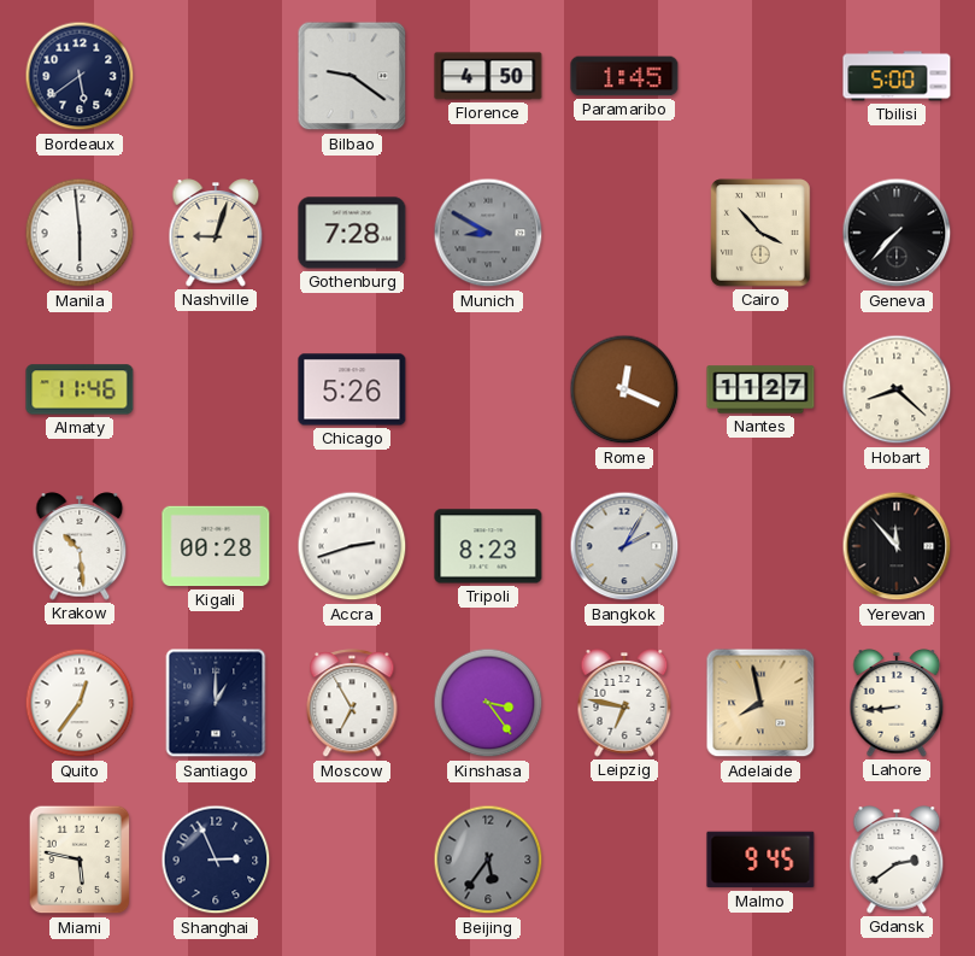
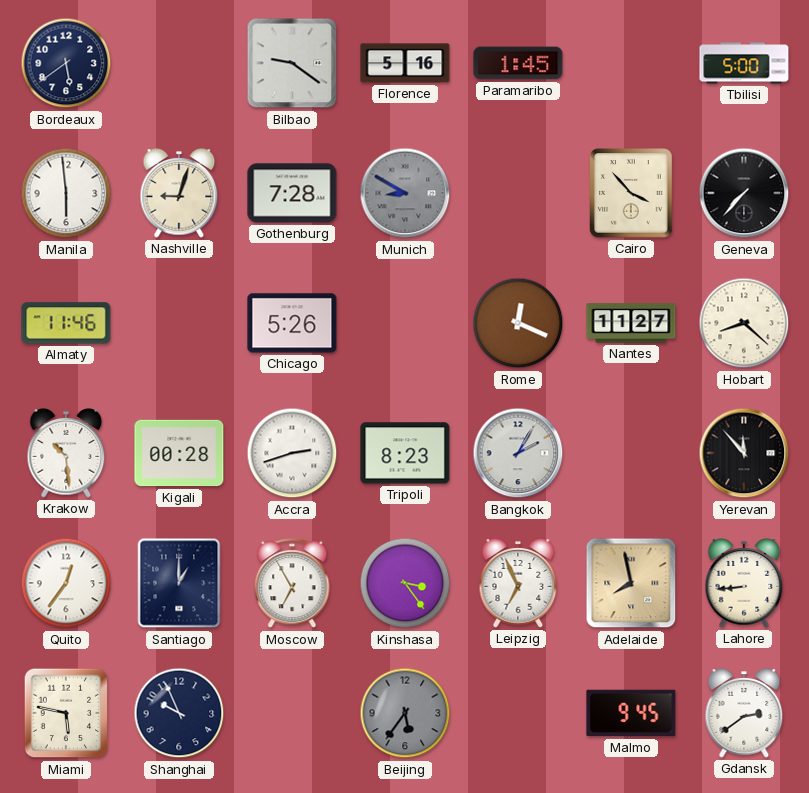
Florence: 4:50 -> 5:16 (405, 63)
Leipzig: 6:47 -> 6:56 (518, 583)
Shanghai: 2:56 -> 9:56 (179, 713)
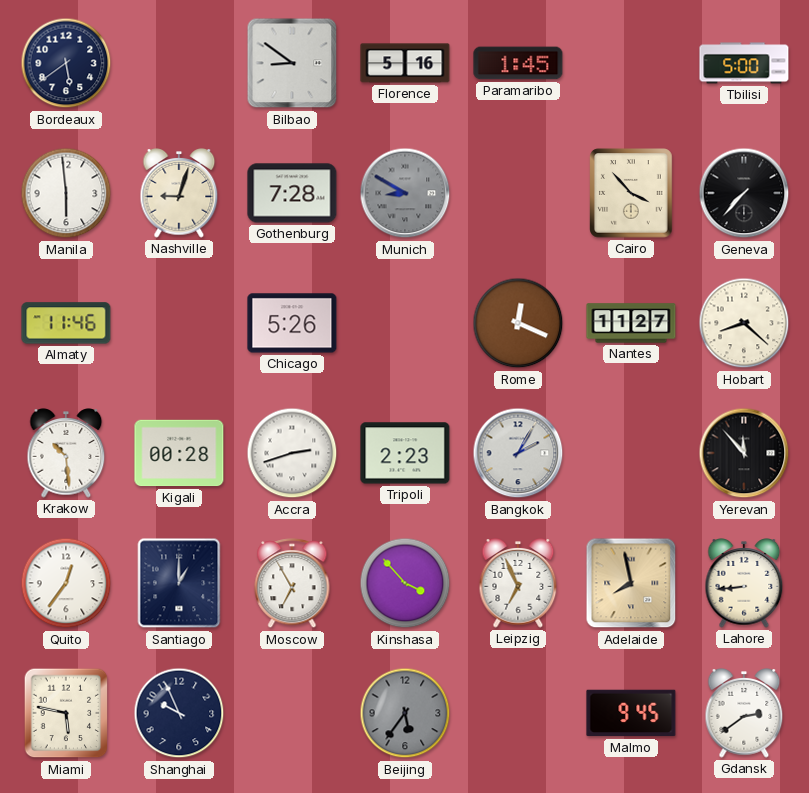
Bilbao: 9:21 -> 8:51 (292, 63)
Tripoli: 8:23 -> 2:23 (405, 453)
Kinshasa: 3:24 -> 3:53 (405, 583)
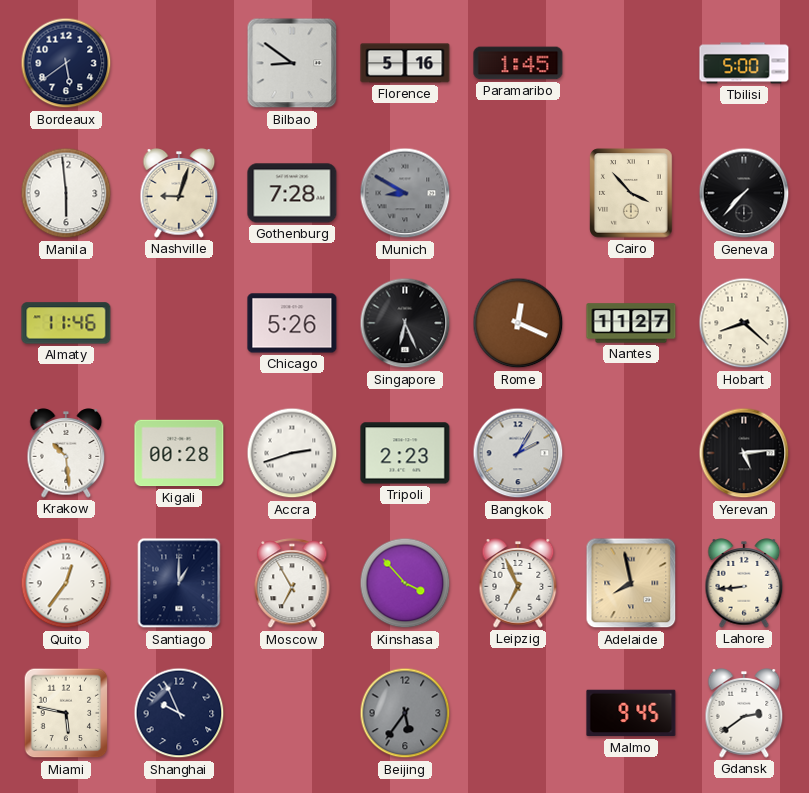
Singapore: none -> 6:26 (405, 323)
Yerevan: 11:53 -> 5:14 (744, 453)
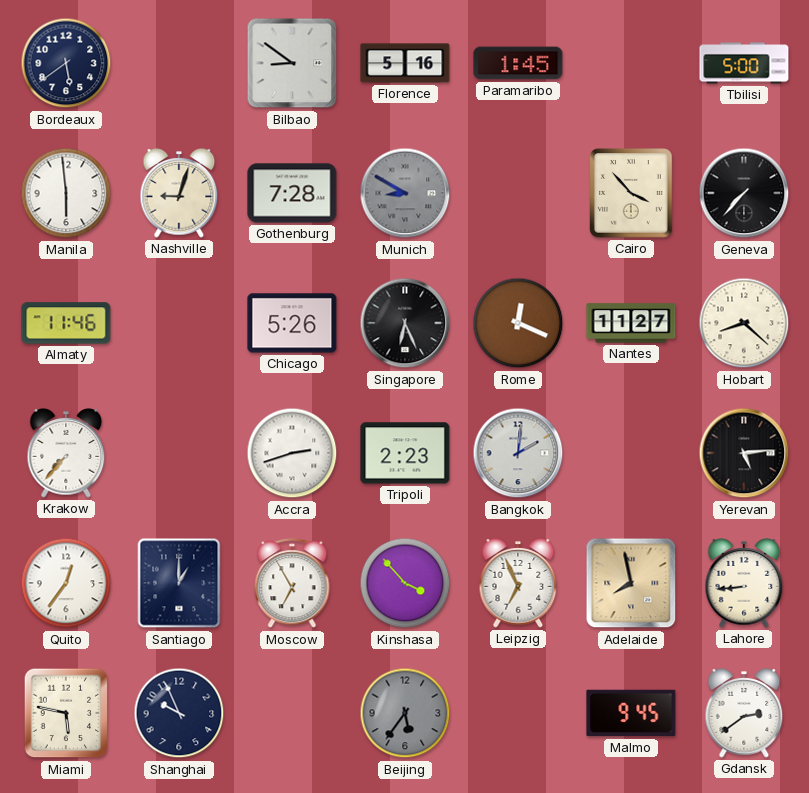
Krakow: 10:29 -> 7:37 (66, 453)
Kigali: 00:28 -> none (179, 453)
Bangkok: 2:05 -> 2:01 (518, 453)
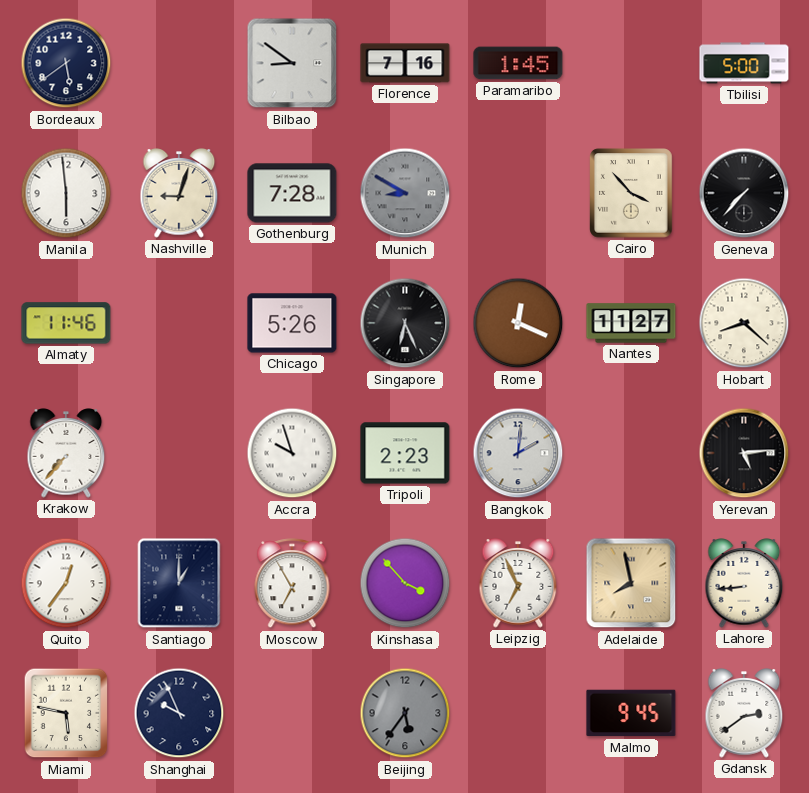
Florence: 5:16 -> 7:16 (405, 63)
Accra: 2:42 -> 9:57 (292, 453)
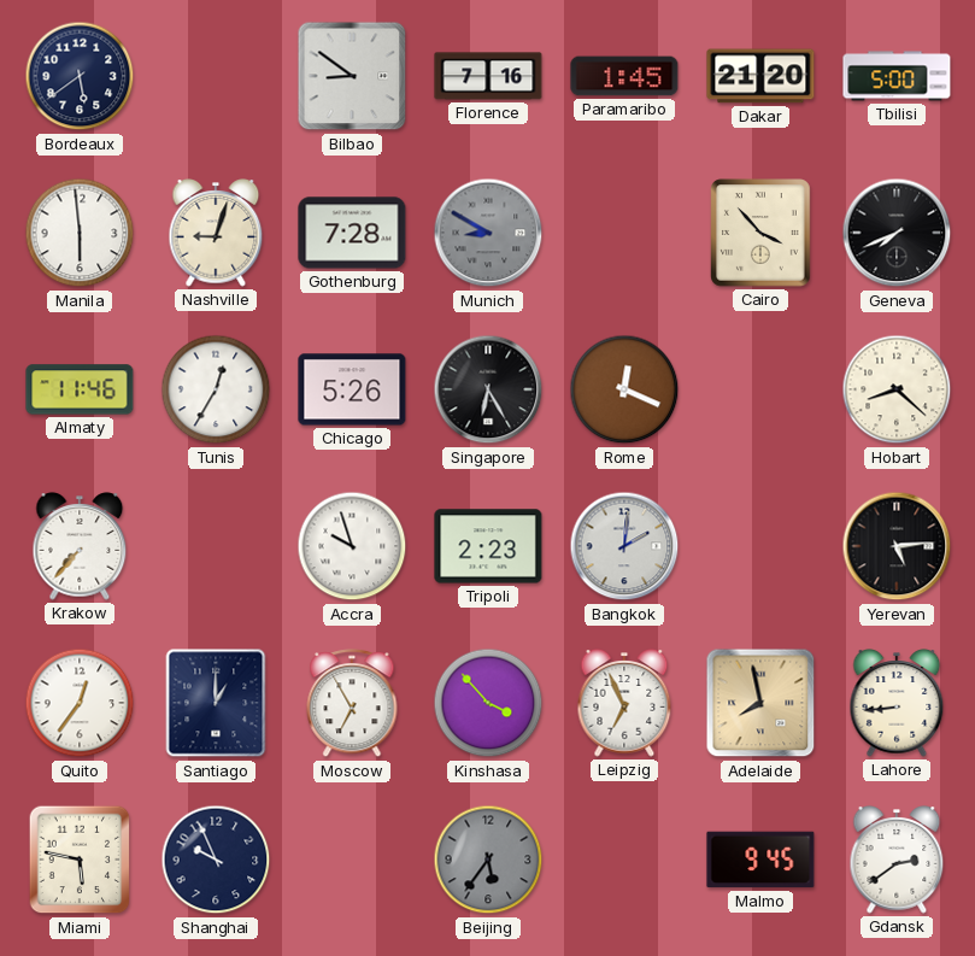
Dakar: none -> 21:20 (760, 76)
Geneva: 7:37 -> 7:41 (897, 233)
Tunis: none -> 12:35 (216, 389)
Singapore: 6:26 -> 6:25 (488, 389)
Nantes: 11:27 -> none (631, 323)
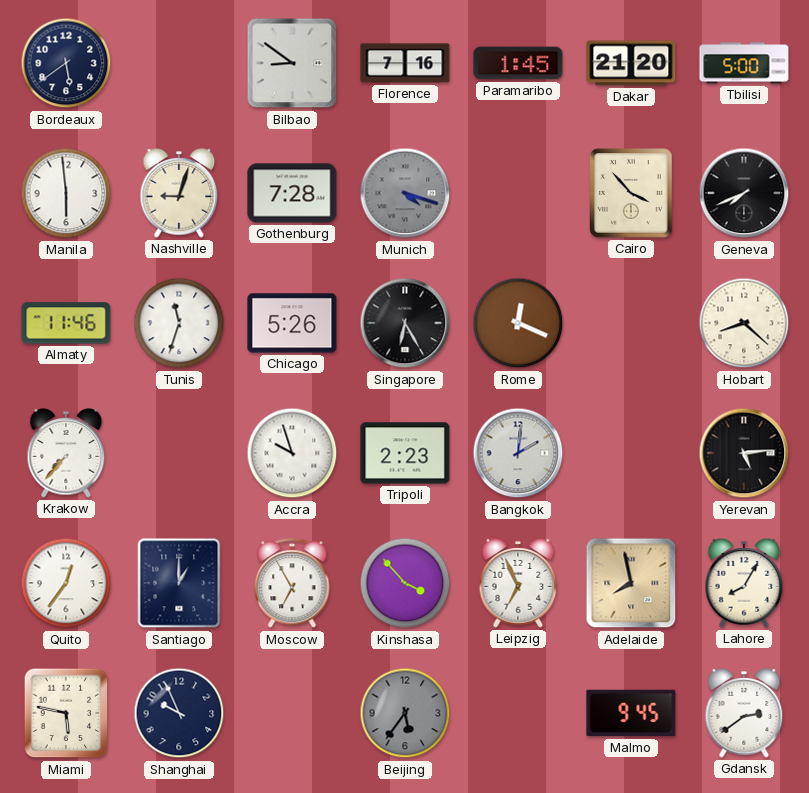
Munich: 8:50 -> 4:18 (405, 193)
Tunis: 12:35 -> 11:33 (179, 323)
Lahore: 8:44 -> 8:05 (744, 583)
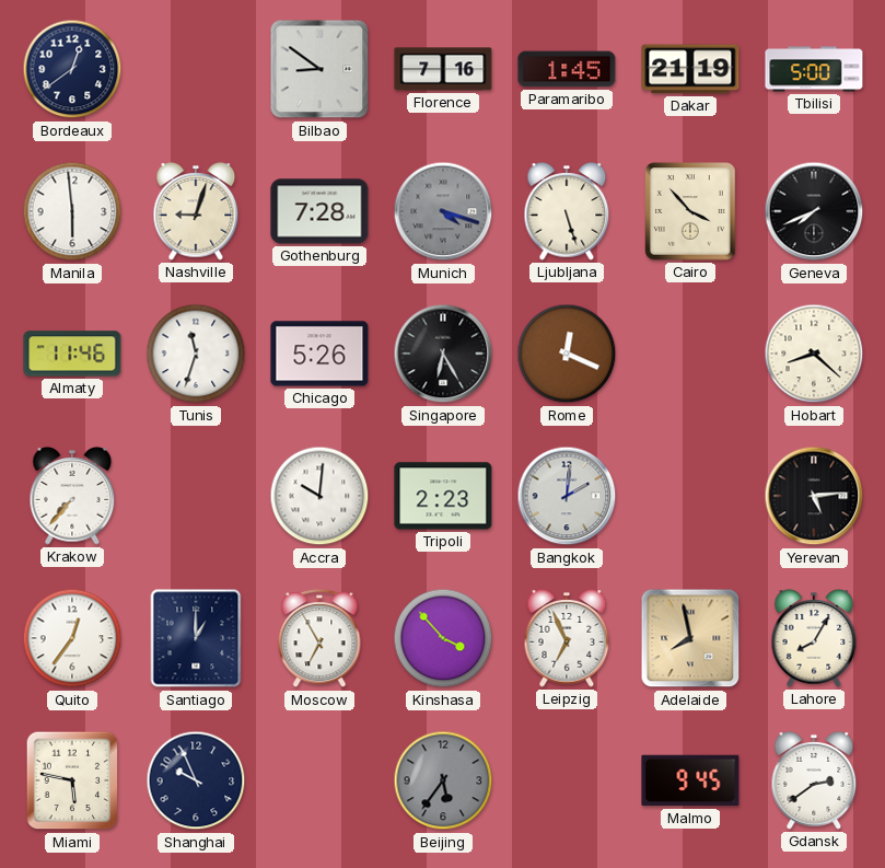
Bordeaux: 5:39 -> 12:39 (72, 69)
Dakar: 21:20 -> 21:19 (690, 69)
Ljubljana: none -> 5:27 (567, 211)
Accra: 9:57 -> 10:01 (319, 496)
